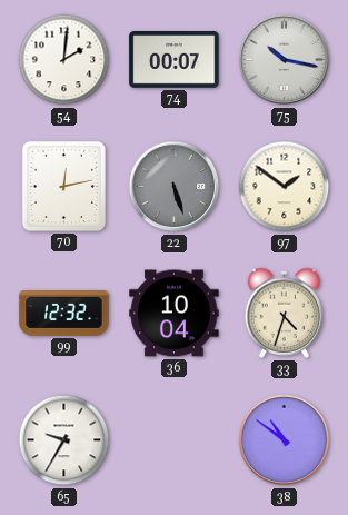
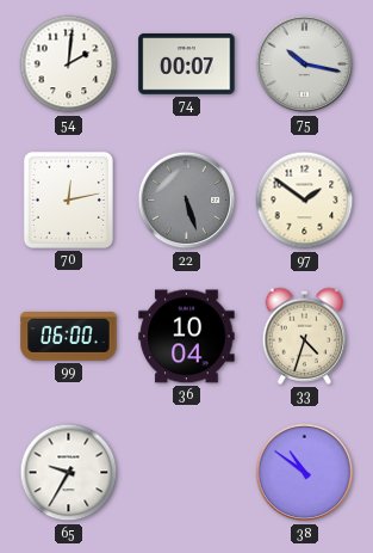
99: 12:32 -> 06:00 (69, 337)
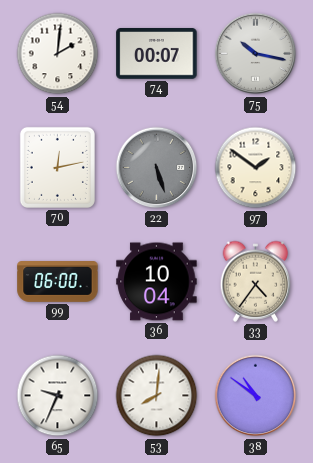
33: 4:33 -> 4:36 (256, 281)
65: 9:35 -> 9:34 (58, 396)
53: none -> 8:01 (157, 396)
